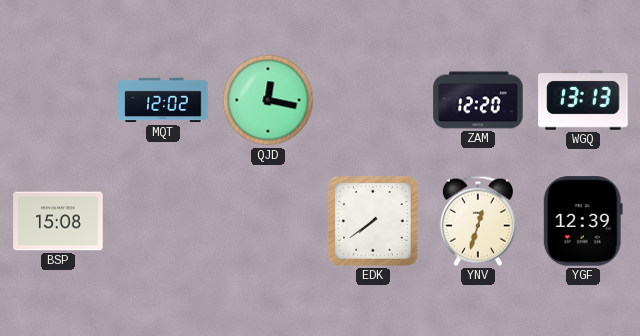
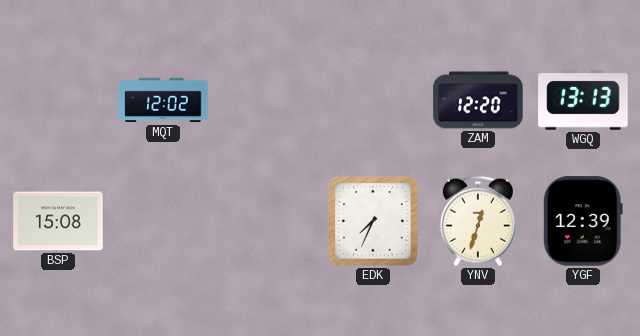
QJD: 12:17 -> none (268, 100)
EDK: 7:39 -> 7:34 (373, 221)
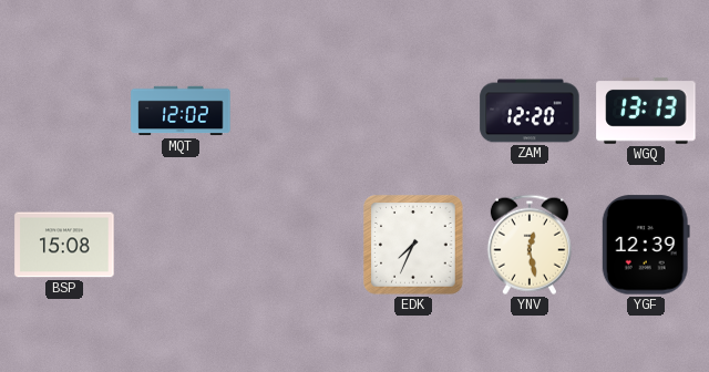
YNV: 12:33 -> 12:28 (530, 245)
